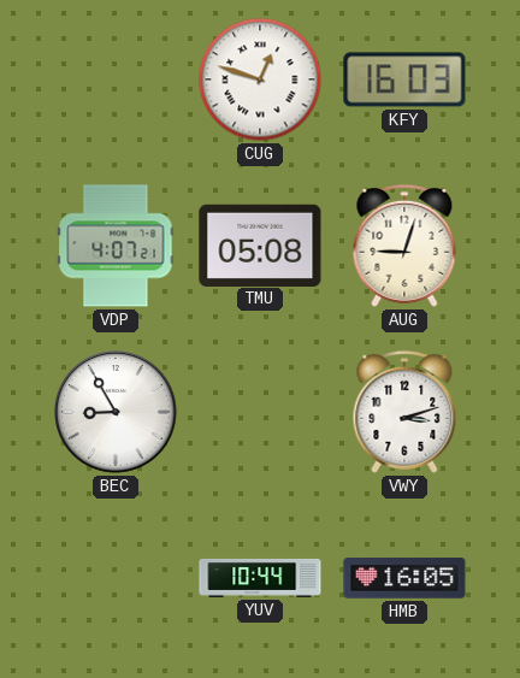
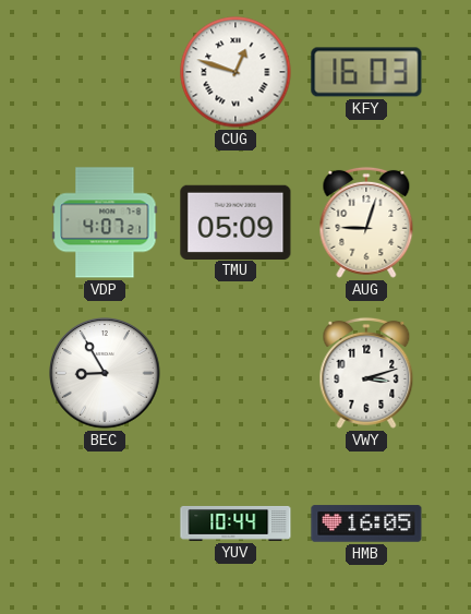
TMU: 05:08 -> 05:09 (235, 221)
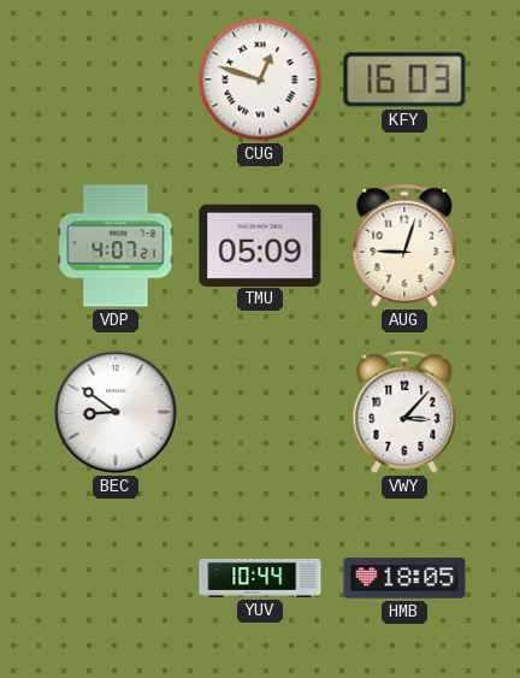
BEC: 8:55 -> 8:51 (116, 412)
VWY: 3:12 -> 3:07 (404, 412)
HMB: 16:05 -> 18:05 (404, 578)
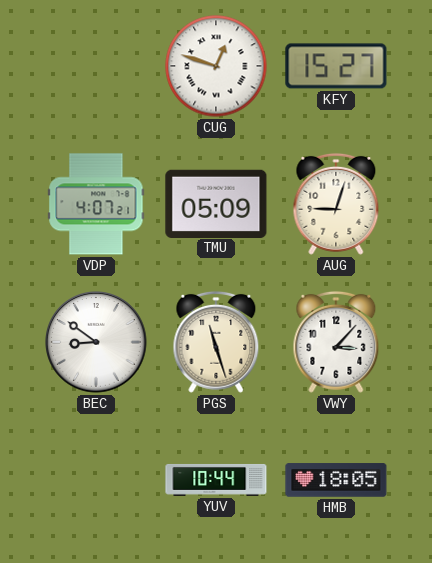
KFY: 16:03 -> 15:27 (336, 66)
PGS: none -> 11:27 (216, 342)
